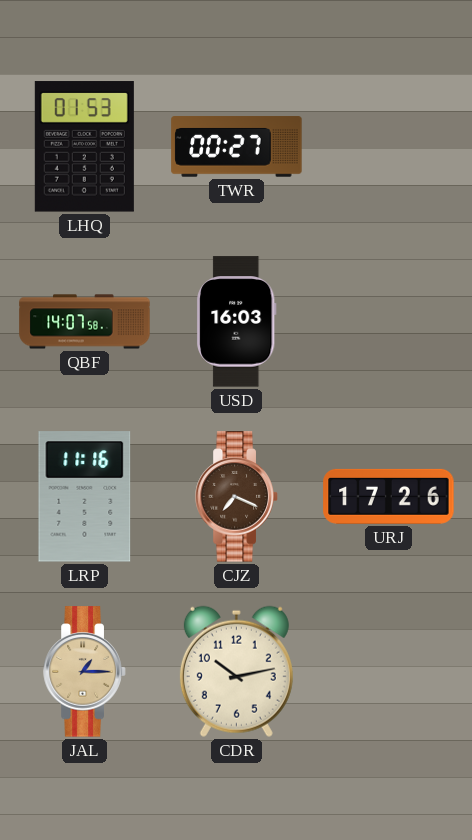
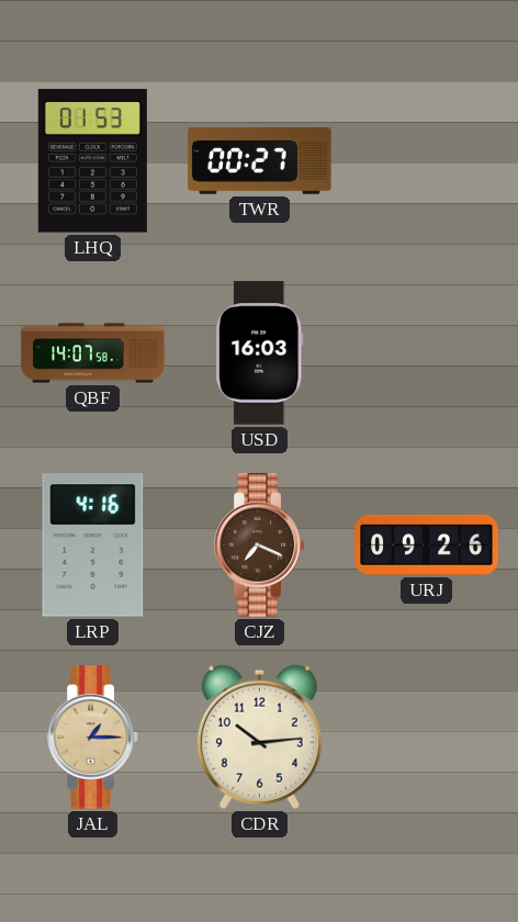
LRP: 11:16 -> 4:16 (93, 546)
URJ: 17:26 -> 09:26 (427, 544)
CDR: 10:13 -> 10:14 (259, 737)
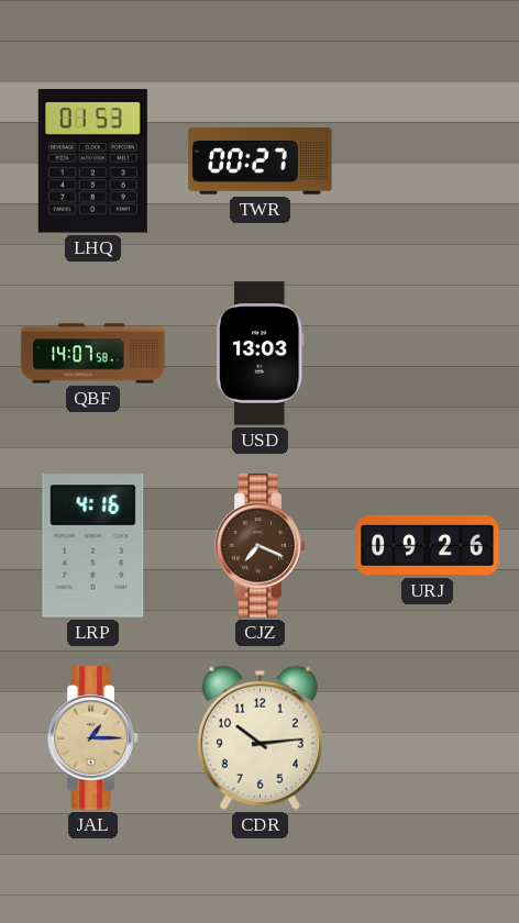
USD: 16:03 -> 13:03 (261, 354)
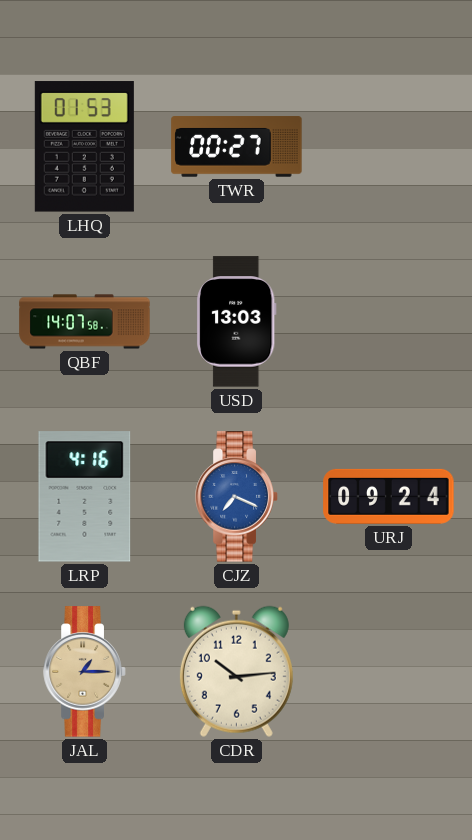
CJZ dial: brown -> blue (237, 497)
URJ: 09:26 -> 09:24 (389, 496)
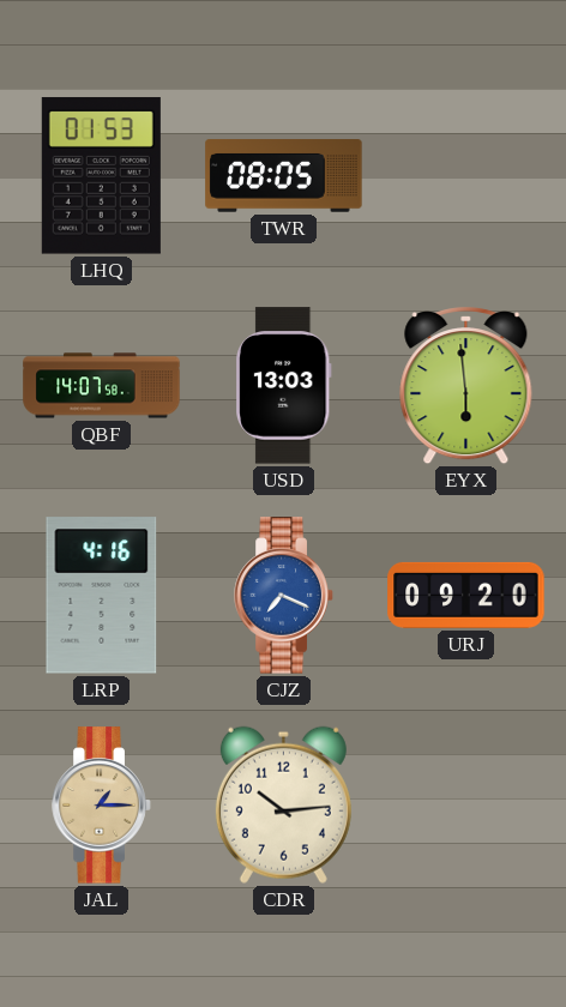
TWR: 00:27 -> 08:05 (284, 176)
EYX: none -> 5:59 (466, 387)
URJ: 09:24 -> 09:20 (466, 595)
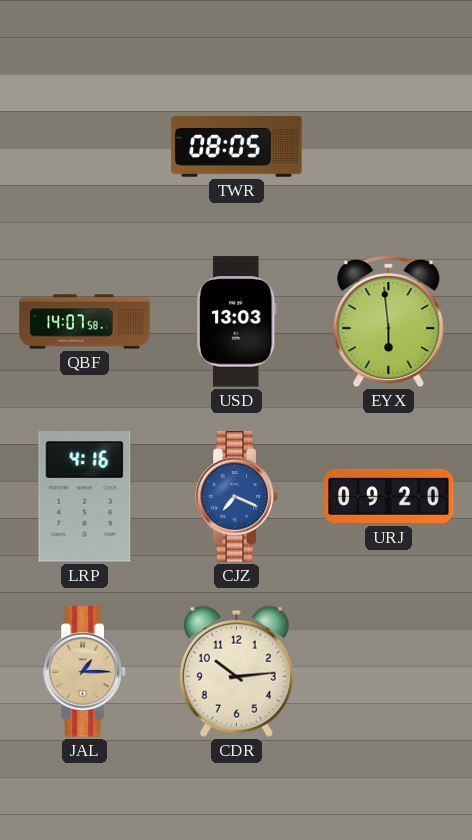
LHQ: 01:53 -> none (101, 176)
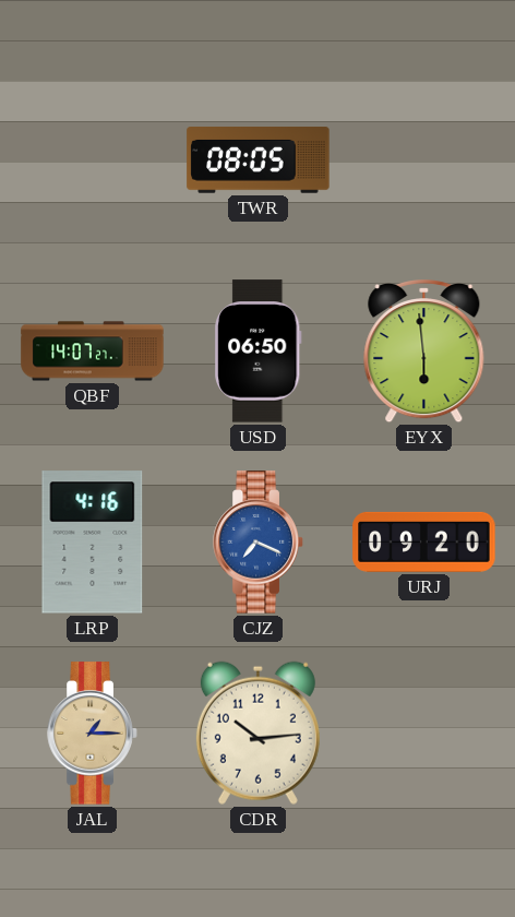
QBF: 14:07:58 -> 14:07:27 (93, 352)
USD: 13:03 -> 06:50 (259, 352)
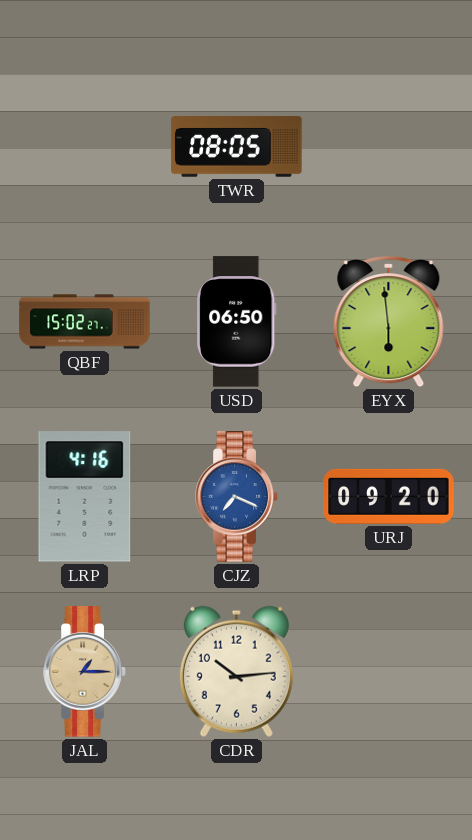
QBF: 14:07 -> 15:02 (85, 322)
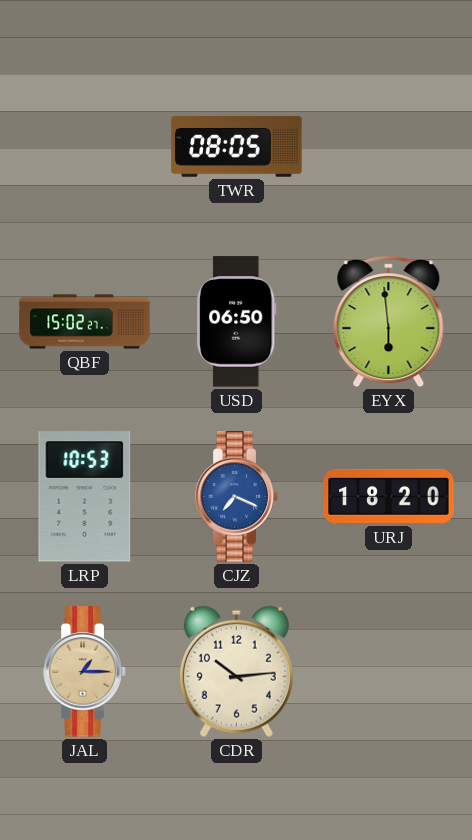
LRP: 4:16 -> 10:53 (85, 497)
URJ: 09:20 -> 18:20 (389, 496)
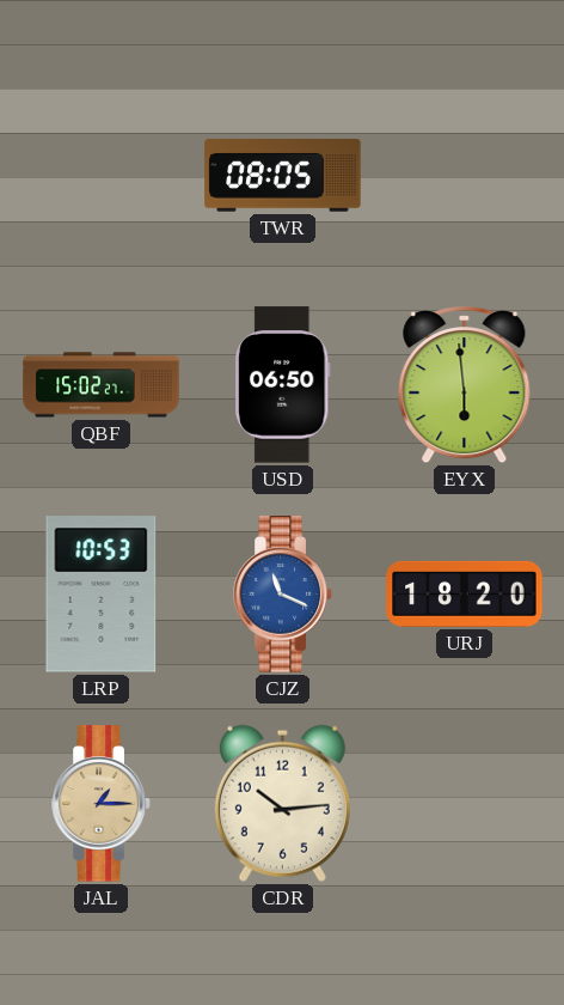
CJZ: 7:19 -> 11:19 (283, 595)
